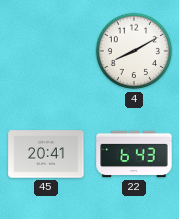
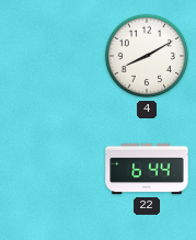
45: 20:41 -> none (46, 154)
22: 6:43 -> 6:44 (147, 169)
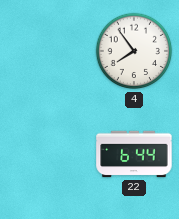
4: 8:10 -> 7:54 (134, 51)
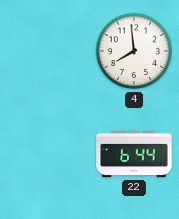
4: 7:54 -> 7:59 (134, 51)
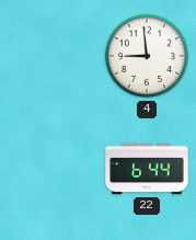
4: 7:59 -> 8:59 (147, 56)
